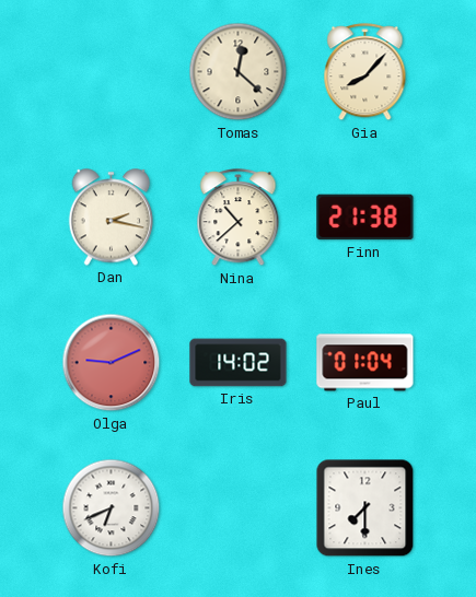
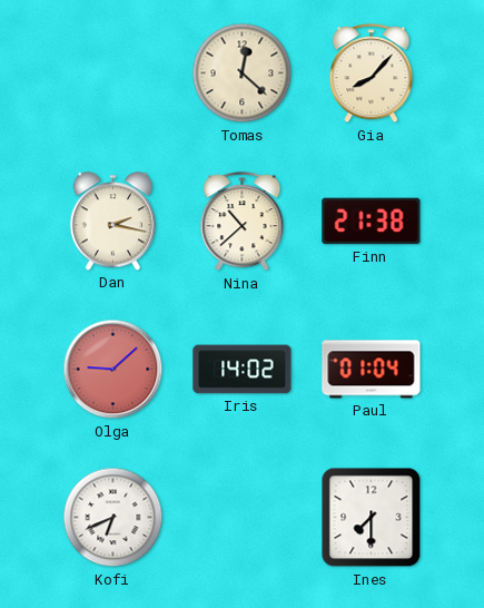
Olga: 9:11 -> 9:08 (113, 370)
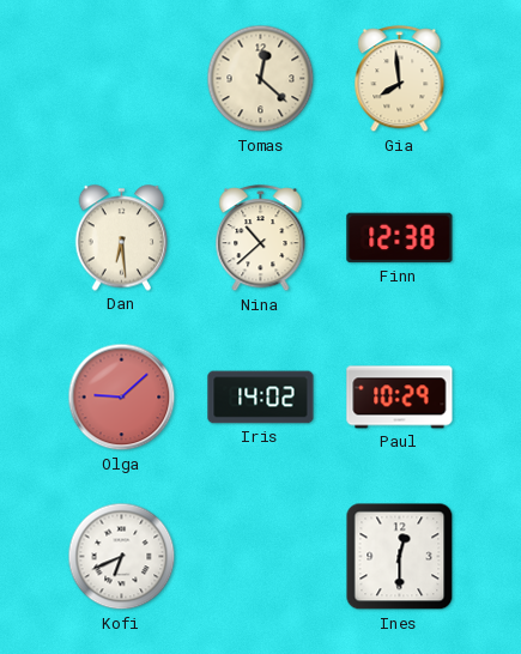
Gia: 8:07 -> 7:59 (400, 79)
Dan: 2:17 -> 6:29 (122, 238)
Finn: 21:38 -> 12:38 (400, 238)
Paul: 01:04 -> 10:29 (400, 398)
Ines: 7:30 -> 12:30 (400, 557)
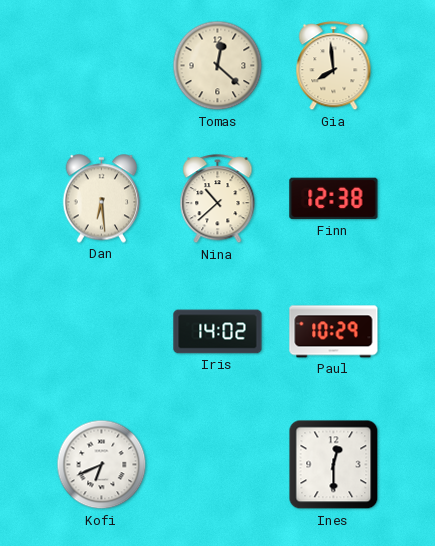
Olga: 9:08 -> none (122, 398)
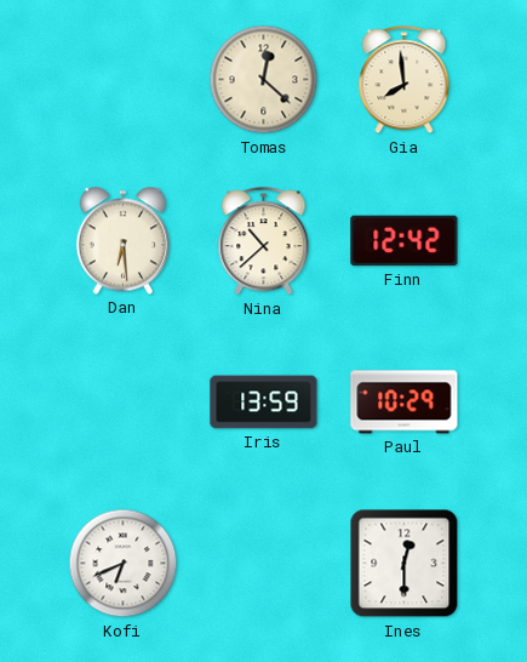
Finn: 12:38 -> 12:42 (405, 241)
Iris: 14:02 -> 13:59 (264, 403)
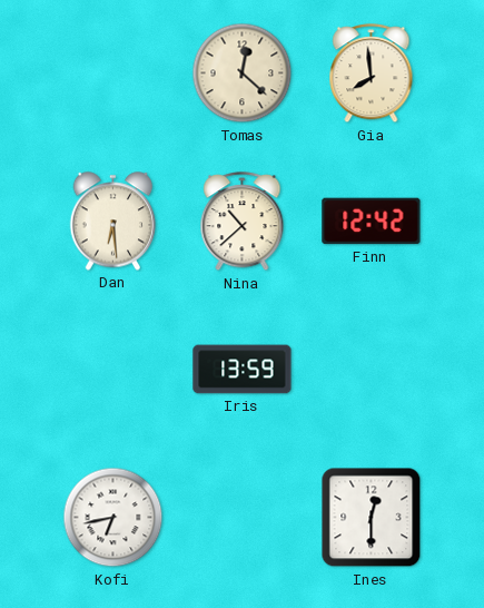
Paul: 10:29 -> none (405, 403)
Kofi: 6:41 -> 6:43 (113, 518)
